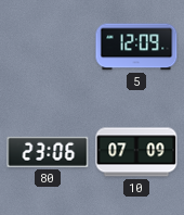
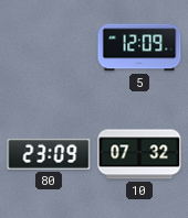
80: 23:06 -> 23:09 (49, 154)
10: 07:09 -> 07:32 (139, 154)
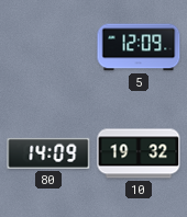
80: 23:09 -> 14:09 (48, 153)
10: 07:32 -> 19:32 (139, 153)
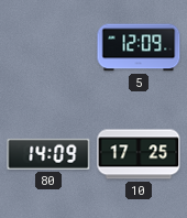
10: 19:32 -> 17:25 (139, 154)
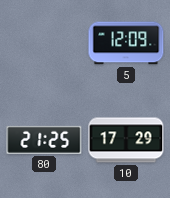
80: 14:09 -> 21:25 (44, 140)
10: 17:25 -> 17:29 (126, 140)
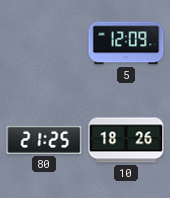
10: 17:29 -> 18:26 (126, 140)
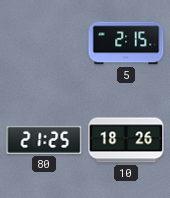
5: 12:09 -> 2:15 (126, 43)
